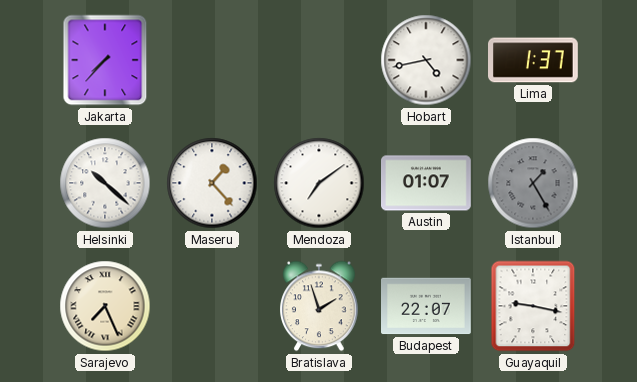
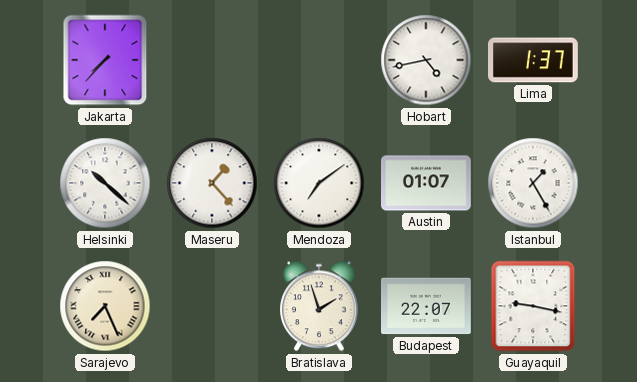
Istanbul dial: grey -> white (533, 183)
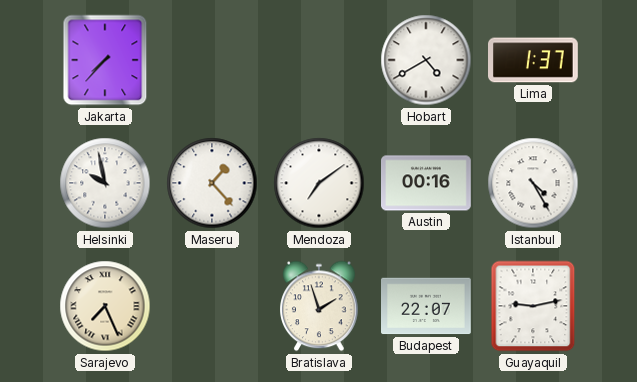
Hobart: 4:43 -> 4:40 (426, 60)
Helsinki: 10:22 -> 9:58 (105, 183)
Austin: 01:07 -> 00:16 (427, 183)
Istanbul: 1:25 -> 4:25 (533, 183)
Guayaquil: 9:17 -> 9:13 (533, 306)
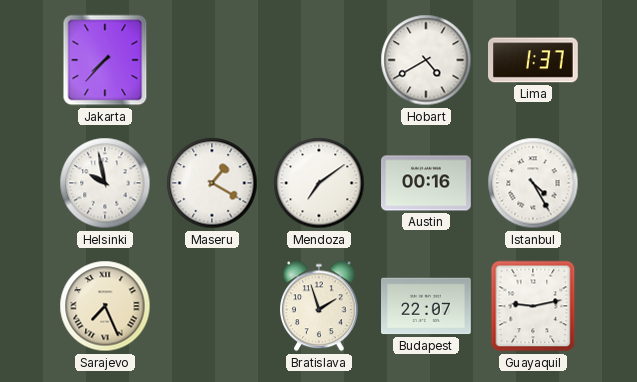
Maseru: 1:23 -> 1:20 (212, 183)
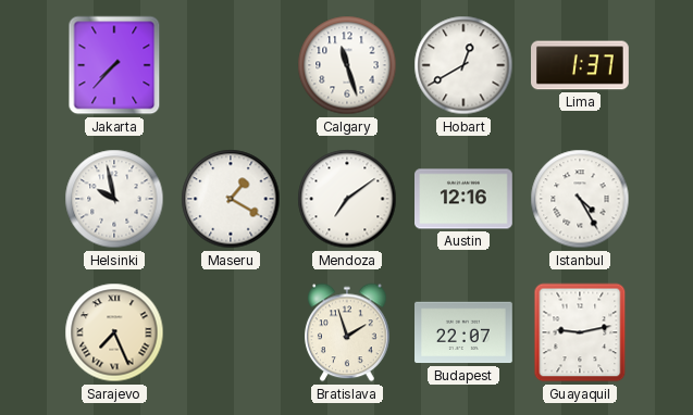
Calgary: none -> 11:27 (347, 65)
Hobart: 4:40 -> 12:40 (463, 65)
Austin: 00:16 -> 12:16 (465, 199)
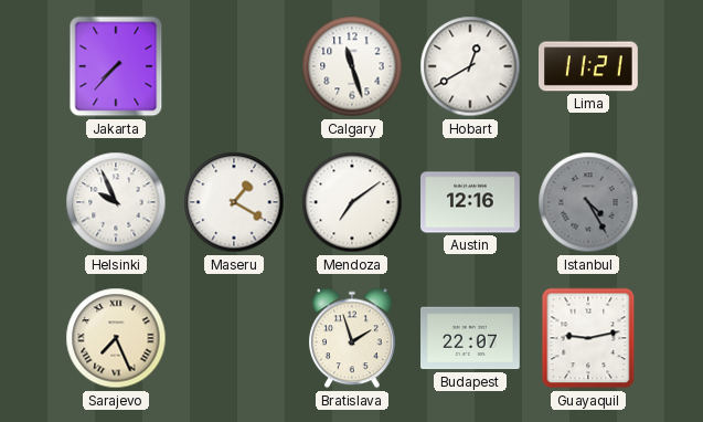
Lima: 1:37 -> 11:21 (589, 66)
Helsinki: 9:58 -> 9:56 (116, 202)
Istanbul dial: white -> grey (588, 202)
